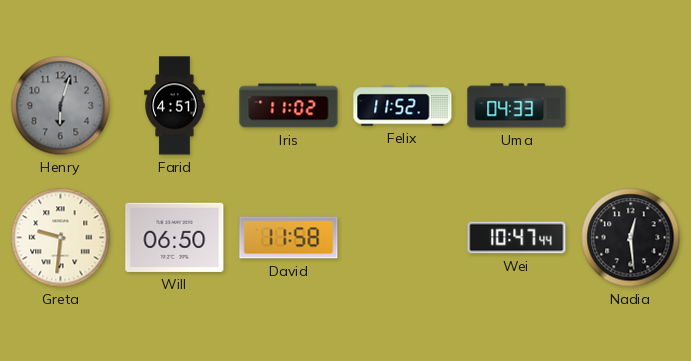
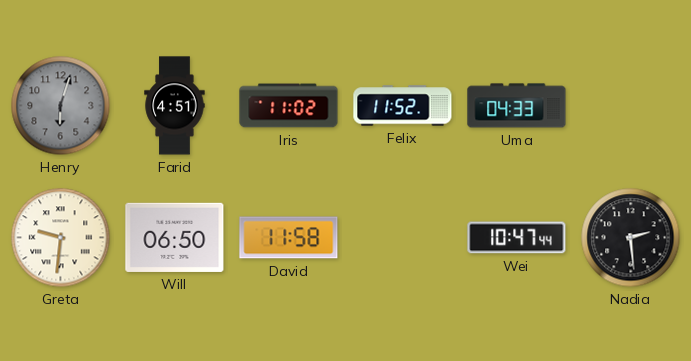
Nadia: 12:29 -> 2:29 (631, 238)
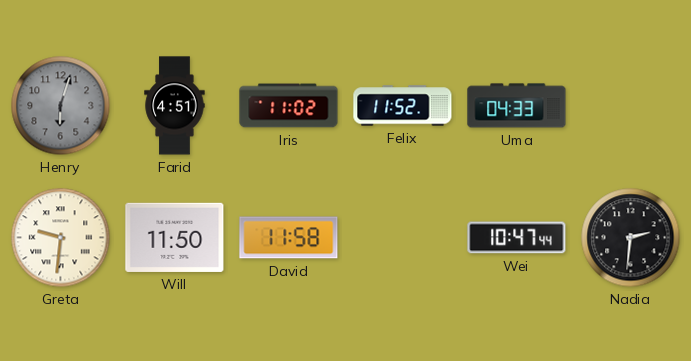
Will: 06:50 -> 11:50 (175, 237)
Nadia: 2:29 -> 2:31 (631, 238)
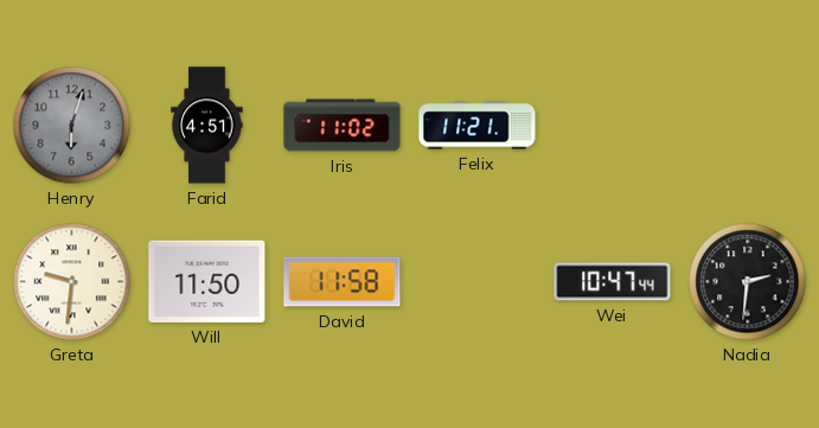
Felix: 11:52 -> 11:21 (478, 126)
Uma: 04:33 -> none (517, 106)
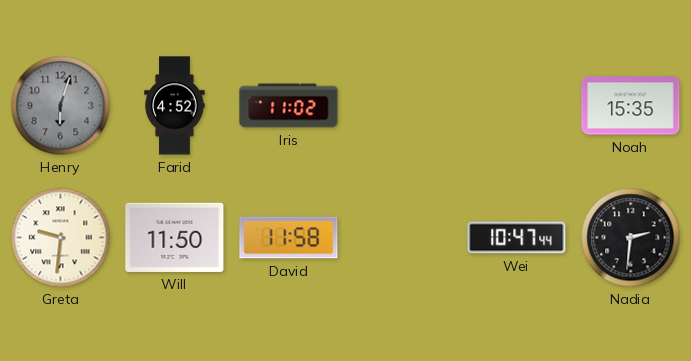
Farid: 4:51 -> 4:52 (175, 106)
Felix: 11:21 -> none (478, 126)
Noah: none -> 15:35 (631, 106)
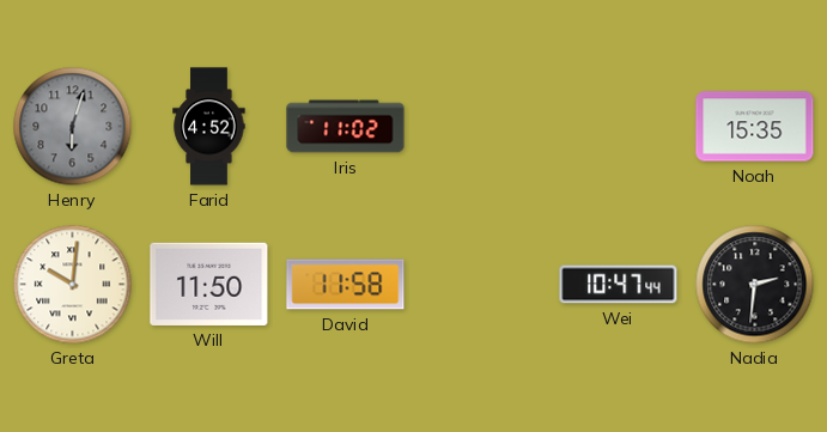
Greta: 9:31 -> 10:01 (73, 285)
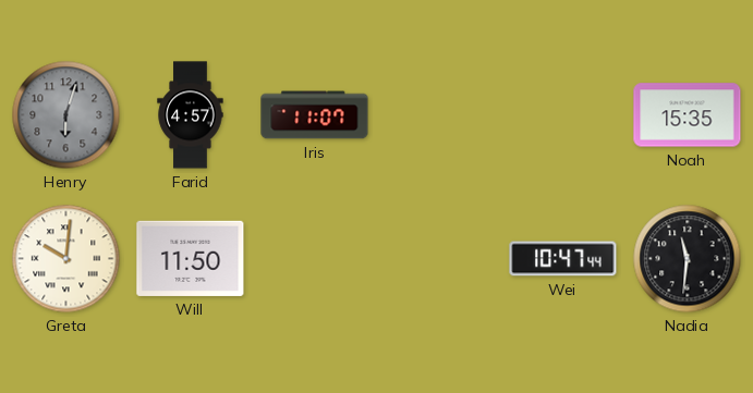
Farid: 4:52 -> 4:57 (191, 115)
Iris: 11:02 -> 11:07 (315, 115)
David: 11:58 -> none (346, 285)
Nadia: 2:31 -> 11:31 (688, 259)
